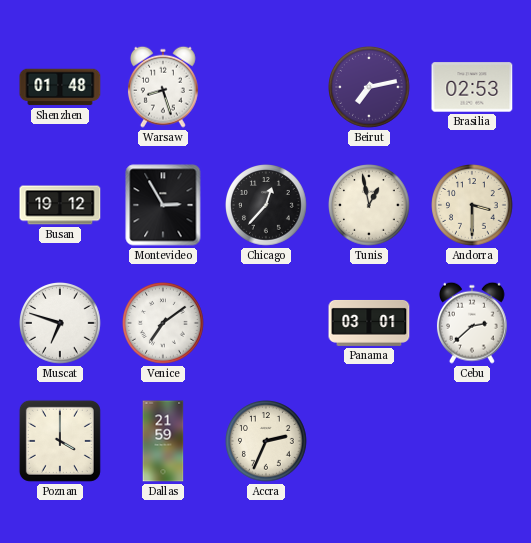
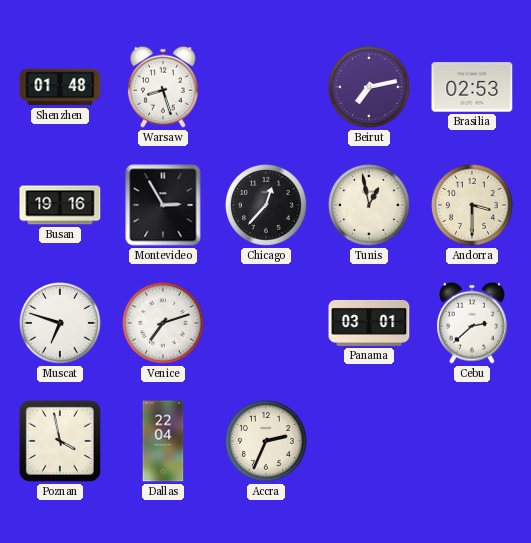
Busan: 19:12 -> 19:16 (60, 205)
Venice: 7:09 -> 7:12 (164, 324)
Poznan: 4:00 -> 3:58 (60, 441)
Dallas: 21:59 -> 22:04 (163, 441)
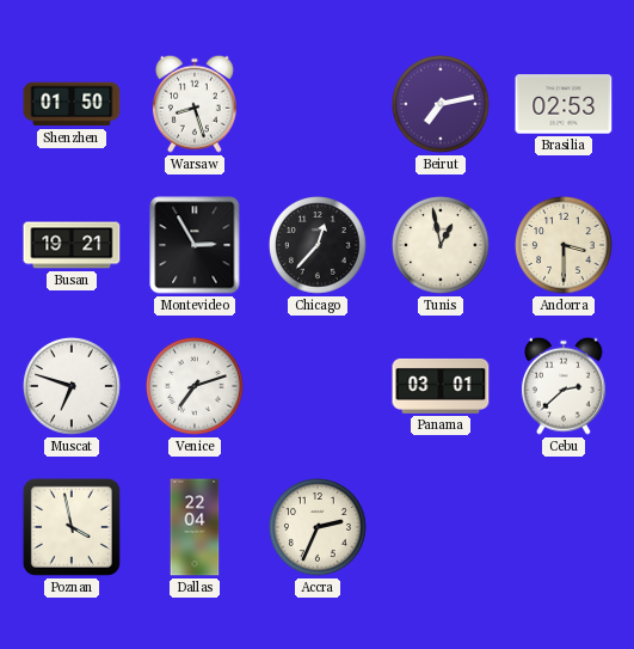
Shenzhen: 01:48 -> 01:50 (72, 104)
Busan: 19:16 -> 19:21 (72, 245)
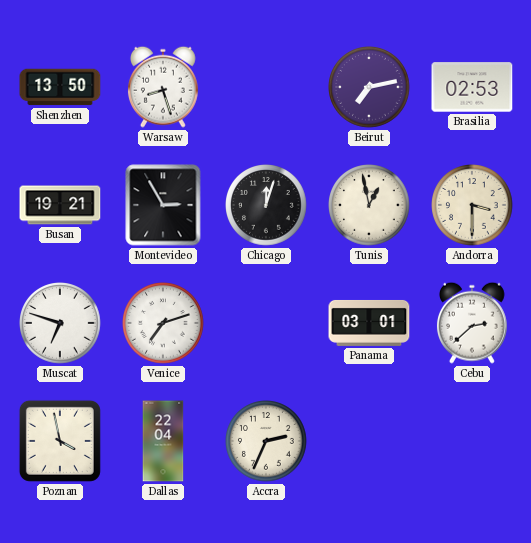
Shenzhen: 01:50 -> 13:50 (60, 87)
Chicago: 12:37 -> 12:03 (267, 206)
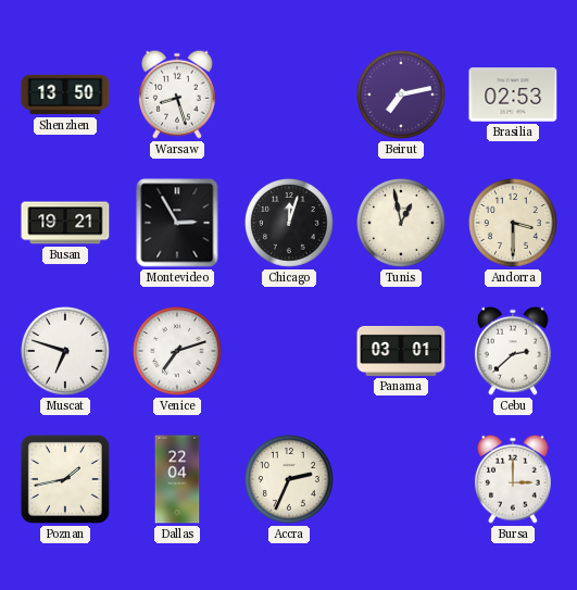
Poznan: 3:58 -> 1:43 (65, 479)
Bursa: none -> 3:00 (513, 479)
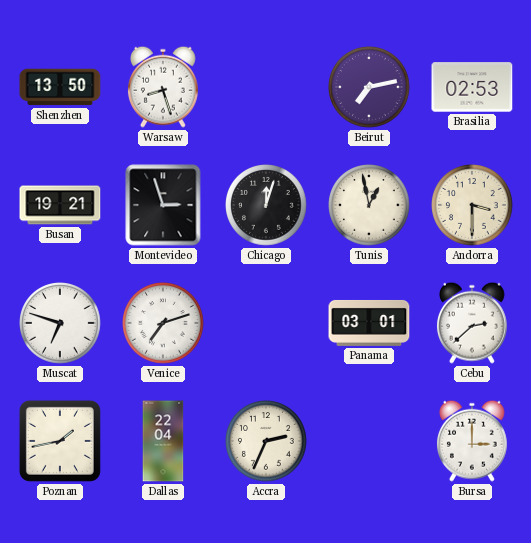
Montevideo: 2:55 -> 2:57 (163, 205)
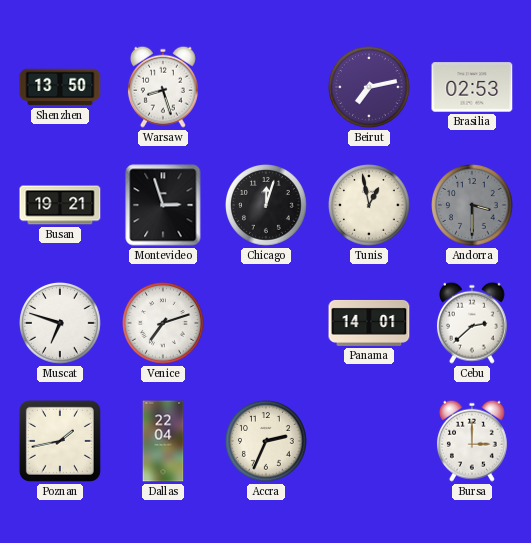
Andorra dial: cream -> grey (473, 206)
Panama: 03:01 -> 14:01 (369, 323)
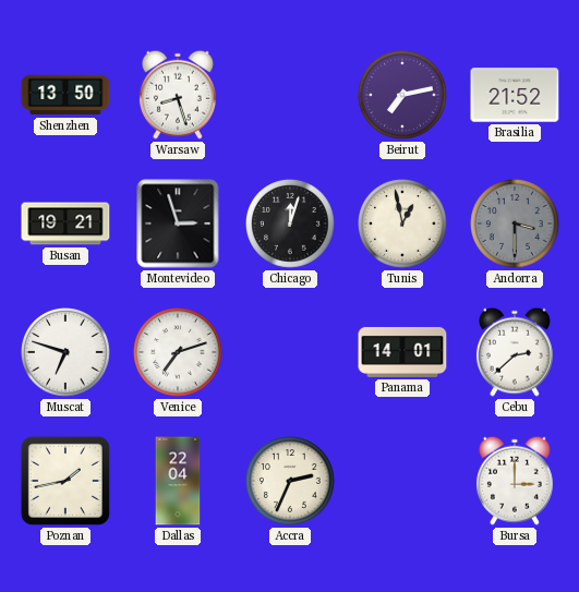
Brasilia: 02:53 -> 21:52 (515, 95)
